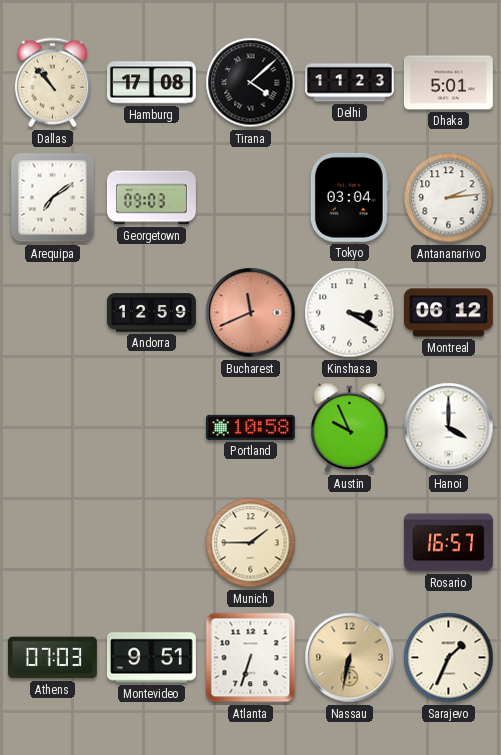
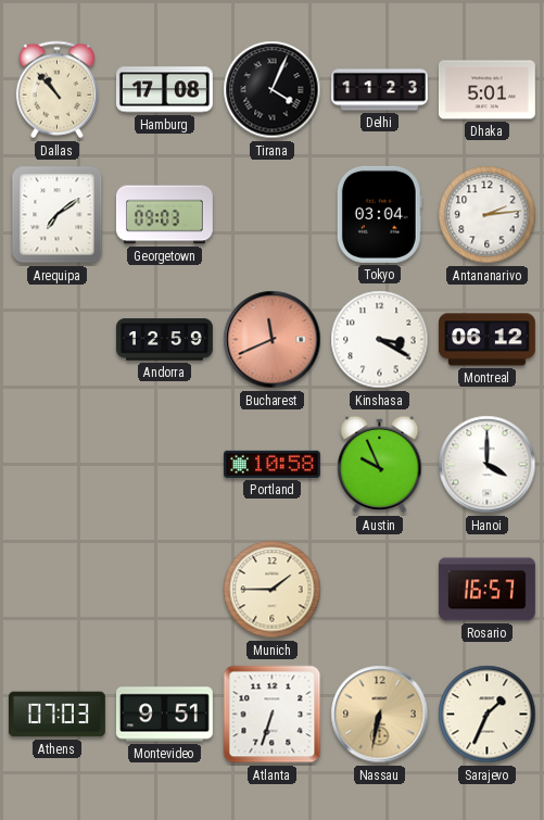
Tirana: 4:08 -> 4:04 (273, 90)
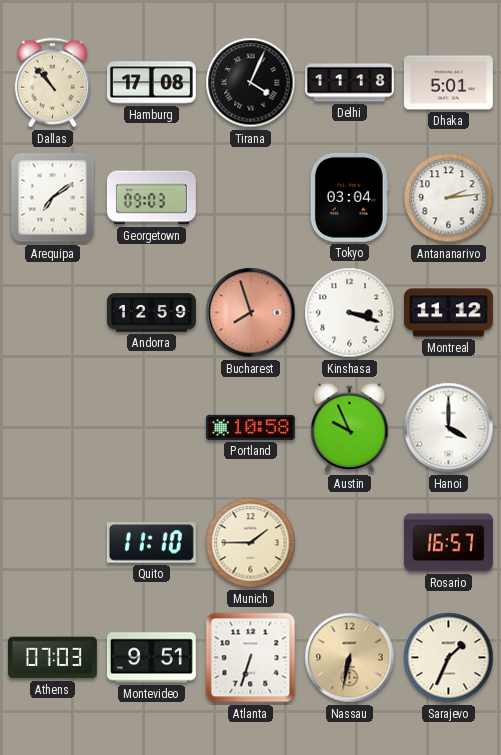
Delhi: 11:23 -> 11:18 (350, 83)
Bucharest: 11:41 -> 7:57 (251, 313)
Kinshasa: 3:20 -> 3:18 (350, 313)
Montreal: 06:12 -> 11:12 (448, 313)
Quito: none -> 11:10 (151, 543)
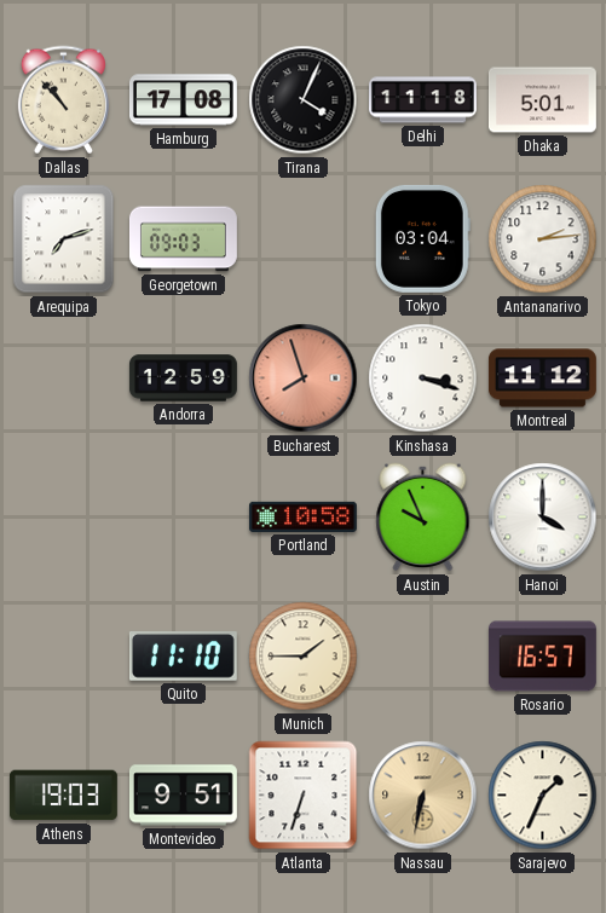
Arequipa: 7:09 -> 7:12 (64, 239)
Athens: 07:03 -> 19:03 (63, 796)
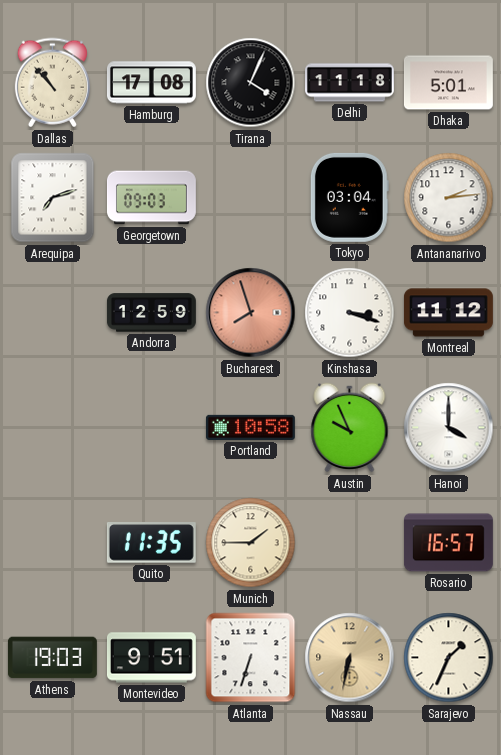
Quito: 11:10 -> 11:35 (151, 543)
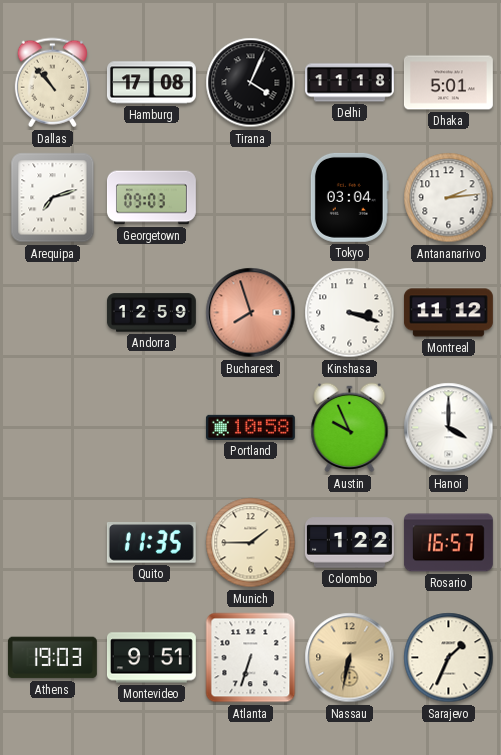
Colombo: none -> 1:22 (349, 543)
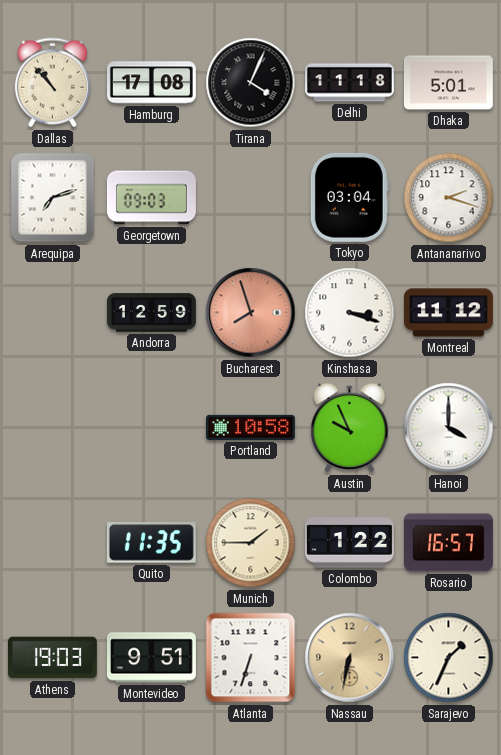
Antananarivo: 2:14 -> 2:18 (449, 198)
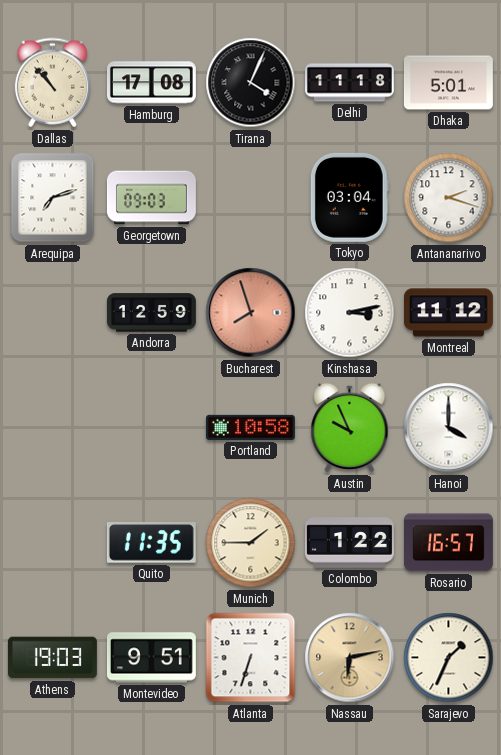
Kinshasa: 3:18 -> 3:13 (350, 313)
Nassau: 6:32 -> 6:13 (350, 658)
